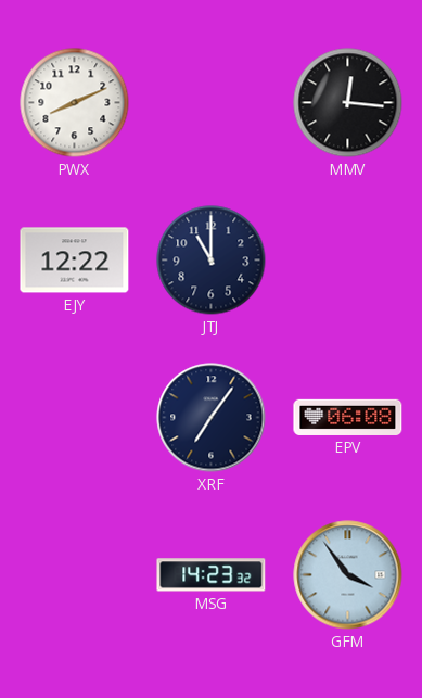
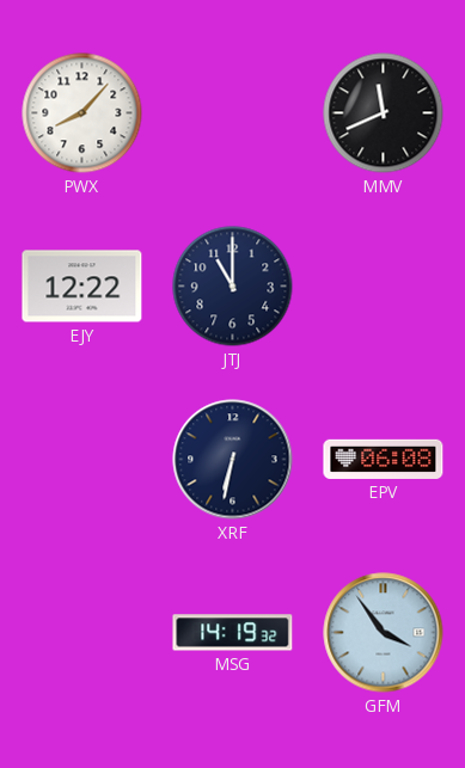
PWX: 8:11 -> 8:07 (82, 113)
MMV: 12:16 -> 11:41 (384, 113)
XRF: 7:06 -> 6:32 (233, 460)
MSG: 14:23 -> 14:19 (233, 633)
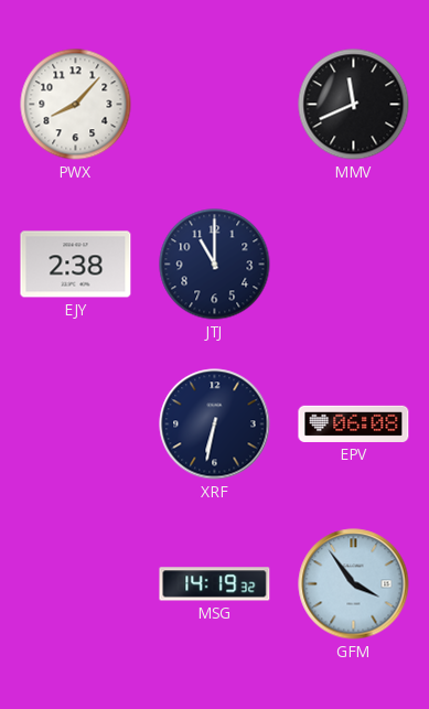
EJY: 12:22 -> 2:38 (76, 265)
